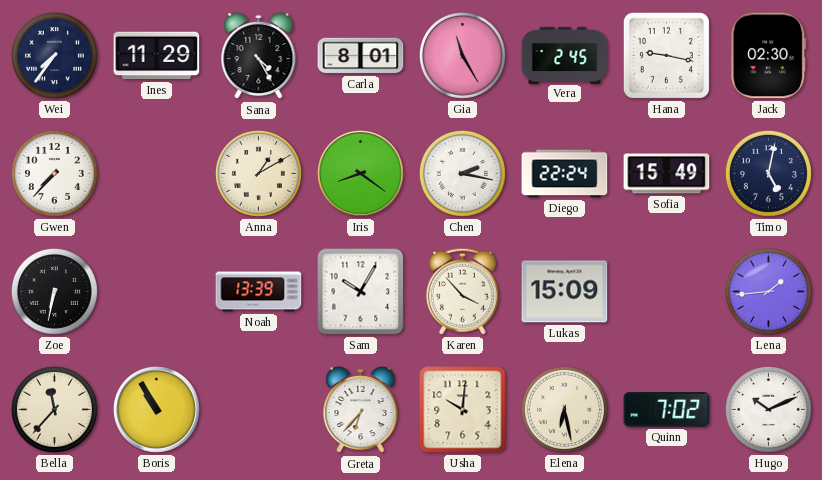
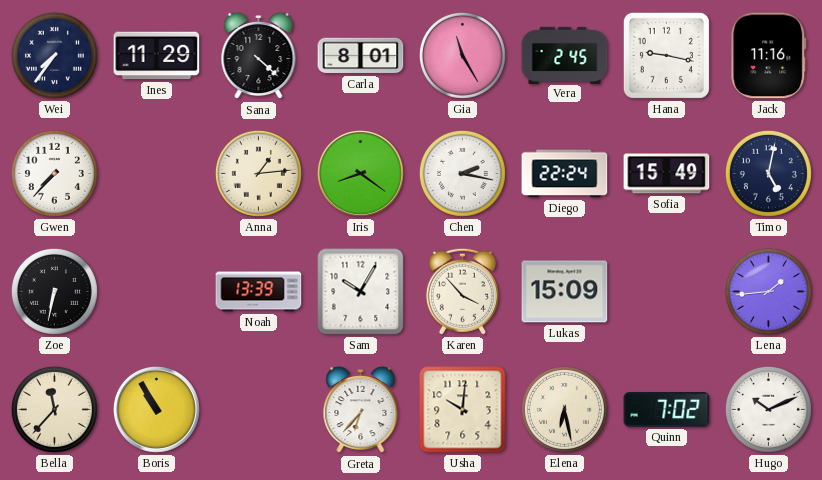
Sana: 4:25 -> 4:22 (259, 56)
Jack: 02:30 -> 11:16 (769, 56)
Anna: 1:10 -> 1:14 (258, 173)
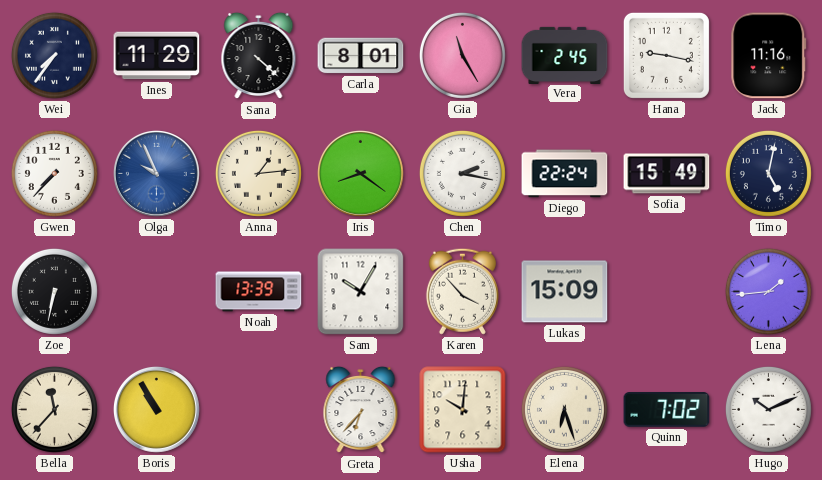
Olga: none -> 9:56 (156, 173)
Elena: 6:28 -> 6:27 (564, 409)
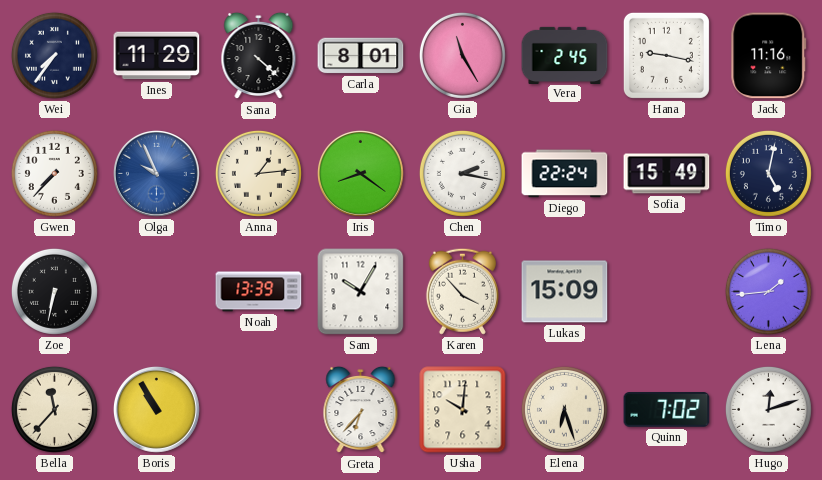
Hugo: 10:11 -> 12:12 (768, 409)
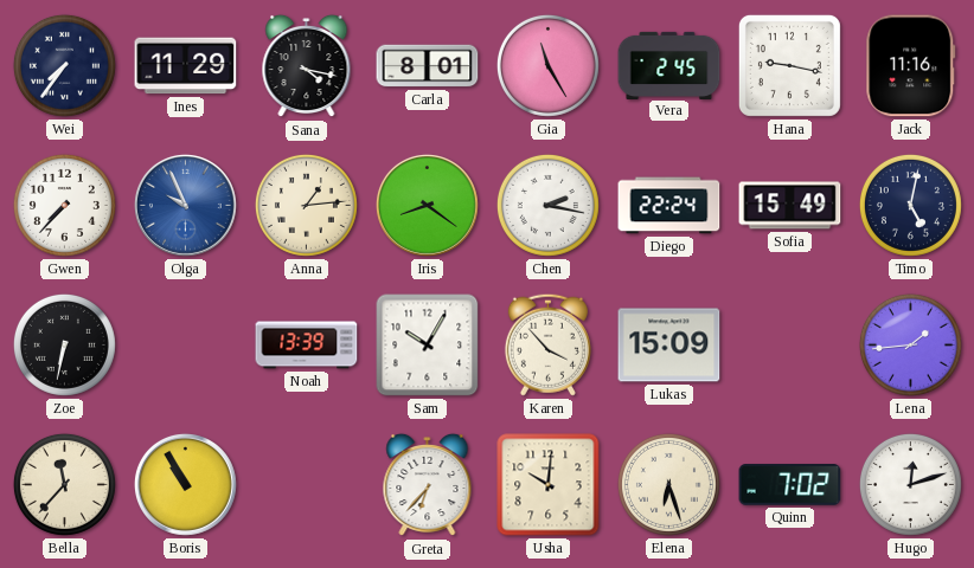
Sana: 4:22 -> 4:17 (307, 66)
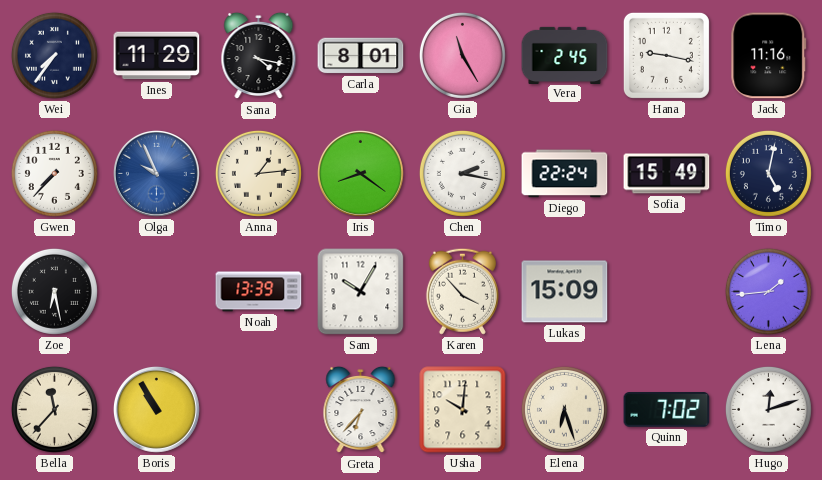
Zoe: 6:32 -> 6:28 (54, 291)
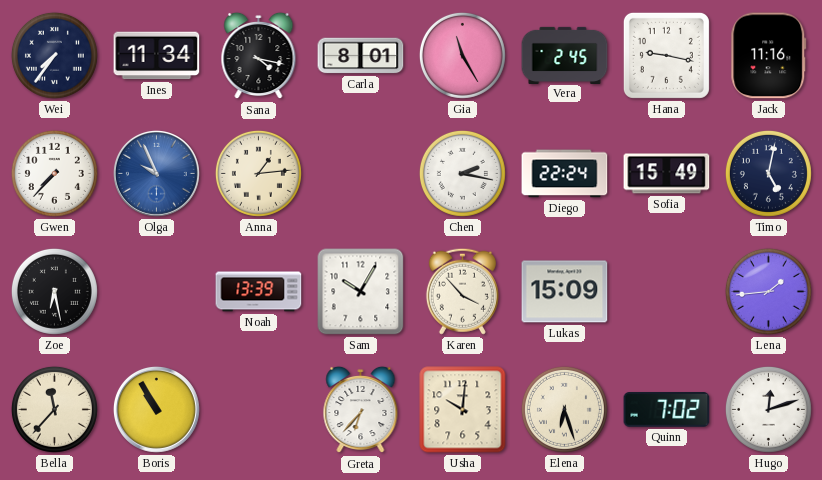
Ines: 11:29 -> 11:34 (157, 56)
Iris: 8:21 -> none (360, 173)
